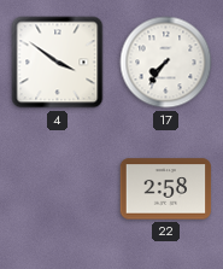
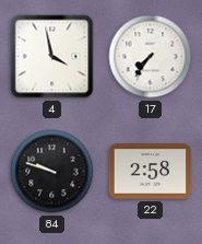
4: 3:51 -> 3:58 (52, 57)
84: none -> 9:48 (52, 172)
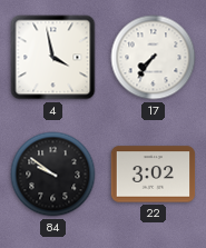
84: 9:48 -> 9:51 (53, 175)
22: 2:58 -> 3:02 (154, 175)
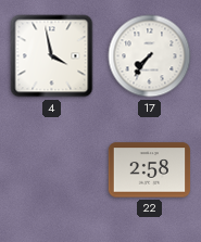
84: 9:51 -> none (53, 175)
22: 3:02 -> 2:58 (150, 170)
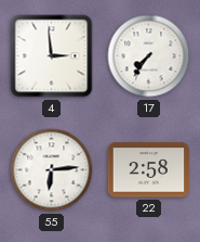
4: 3:58 -> 2:59 (52, 56)
55: none -> 6:14 (52, 170)
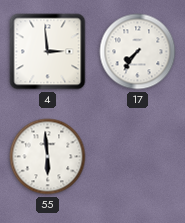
55: 6:14 -> 5:59 (48, 157)
22: 2:58 -> none (149, 170)
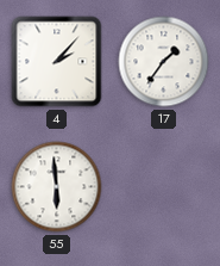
4: 2:59 -> 2:07 (57, 62)
17: 7:36 -> 1:36 (164, 62)
